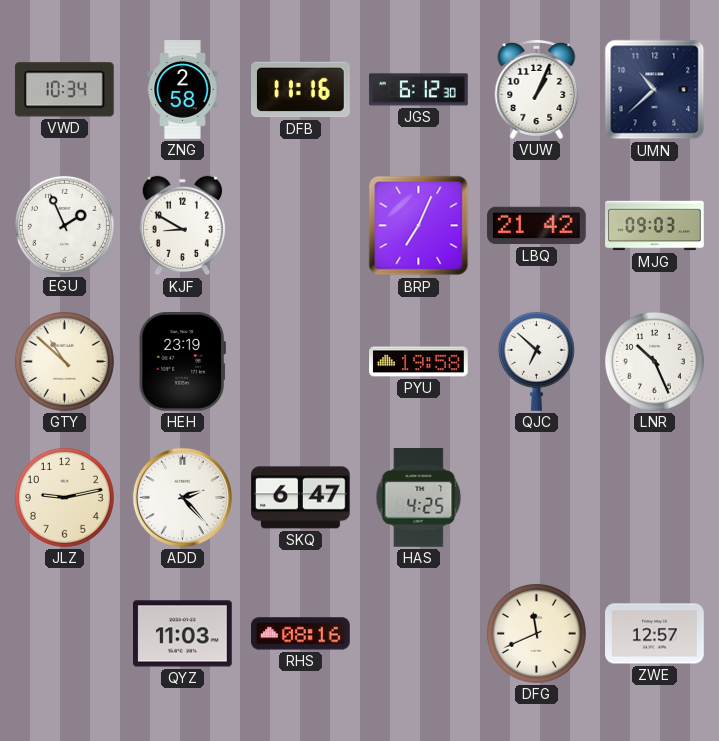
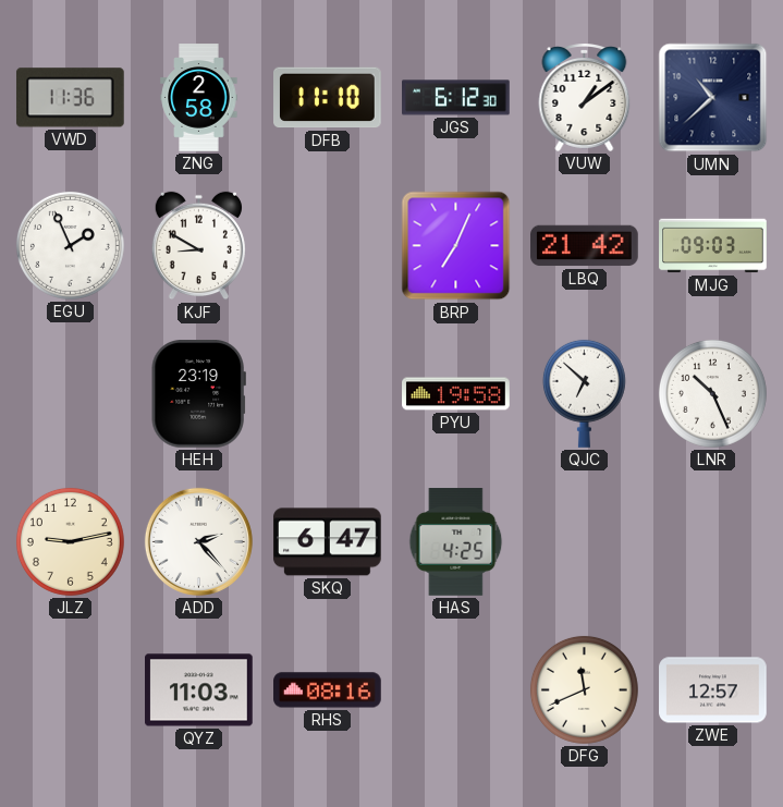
VWD: 10:34 -> 11:36 (70, 98)
DFB: 11:16 -> 11:10 (328, 98)
VUW: 1:04 -> 1:09 (585, 98)
GTY: 10:52 -> none (64, 361)
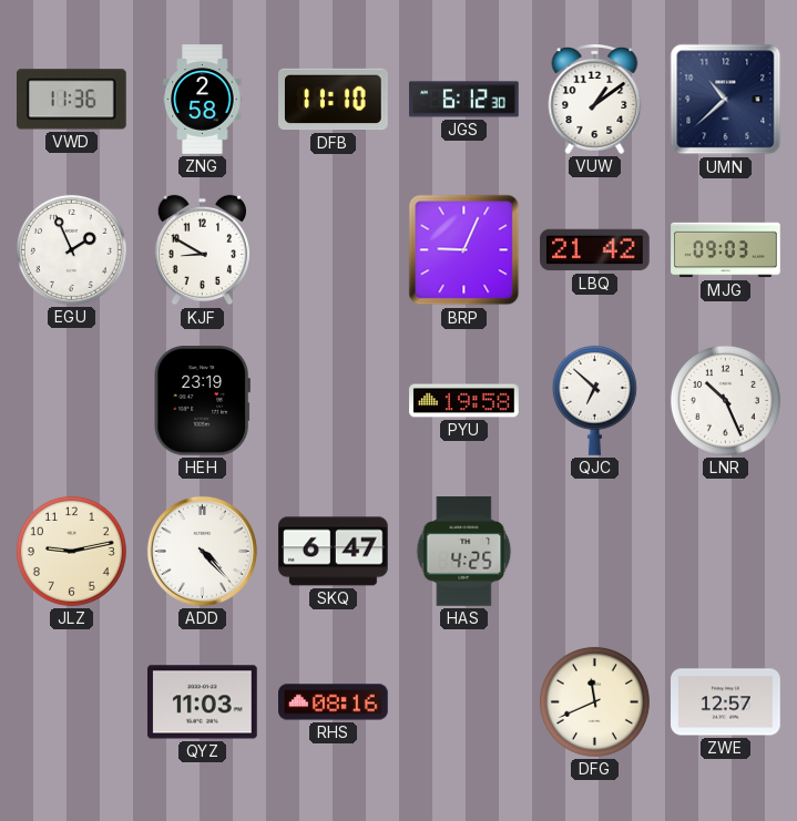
BRP: 7:04 -> 9:04 (464, 250)
ADD: 2:23 -> 4:23 (202, 551)
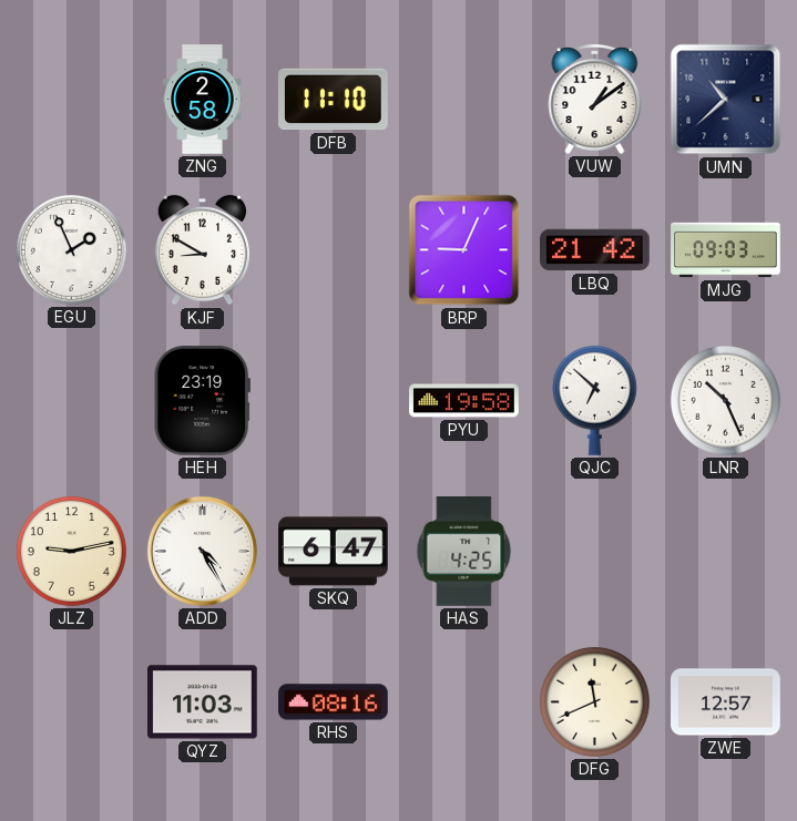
VWD: 11:36 -> none (71, 100)
JGS: 6:12 -> none (464, 100)
ADD: 4:23 -> 4:25 (202, 551)
